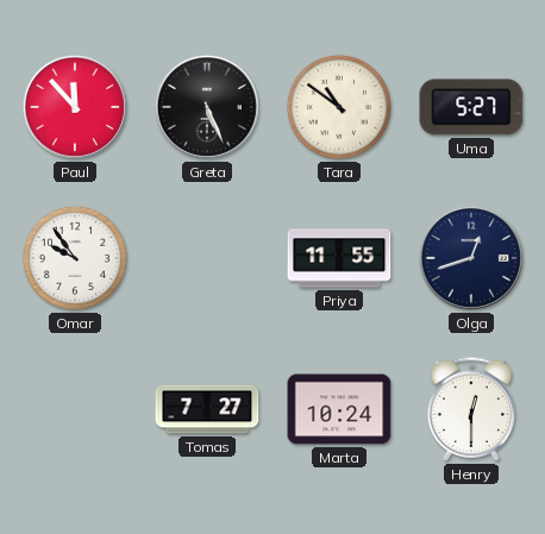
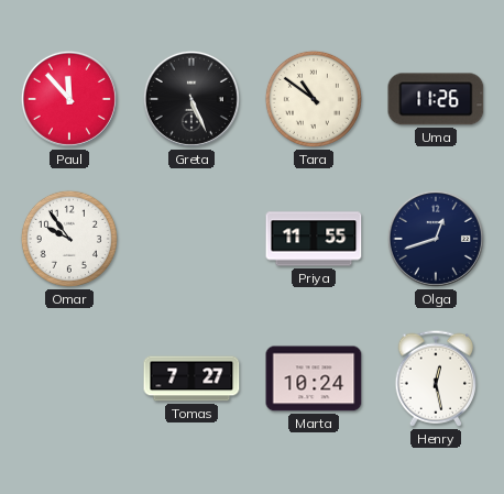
Uma: 5:27 -> 11:26 (436, 99)
Henry: 12:30 -> 12:28 (436, 378)
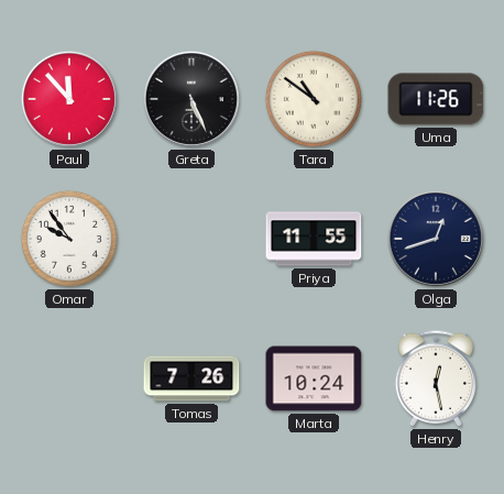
Tomas: 7:27 -> 7:26 (191, 378)
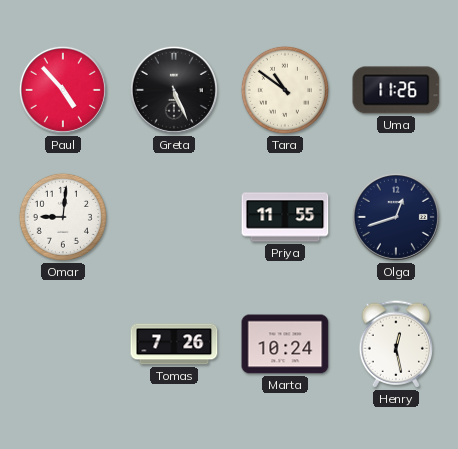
Paul: 11:53 -> 4:53 (63, 90)
Omar: 9:54 -> 9:01 (63, 217)
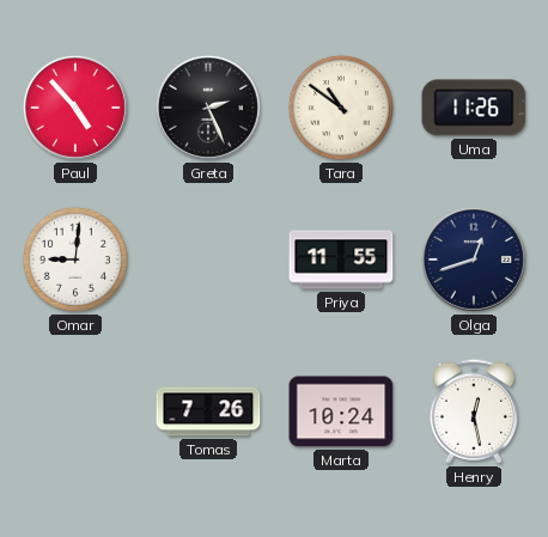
Greta: 5:26 -> 2:26 (208, 108)
